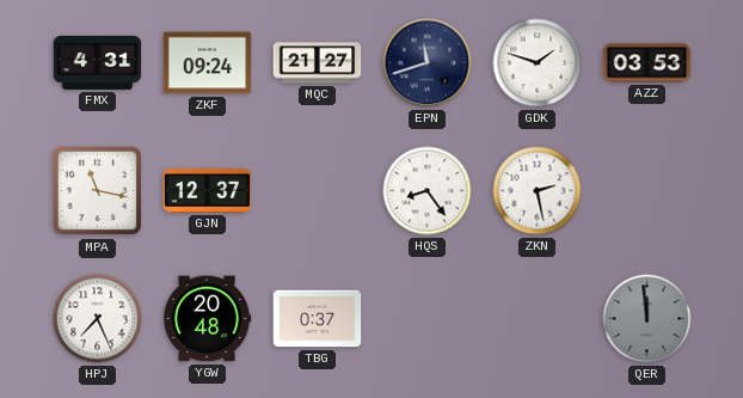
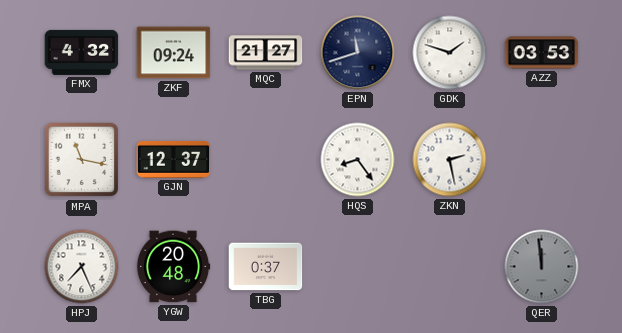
FMX: 4:31 -> 4:32 (82, 52)
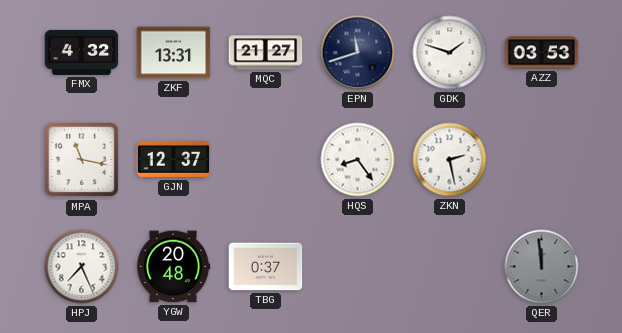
ZKF: 09:24 -> 13:31 (174, 53)
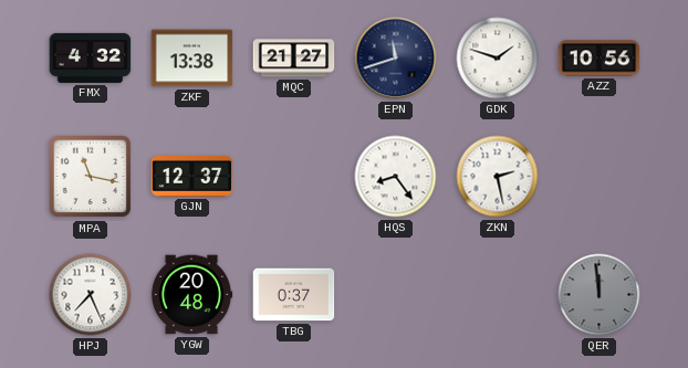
ZKF: 13:31 -> 13:38 (192, 59)
AZZ: 03:53 -> 10:56 (600, 59)
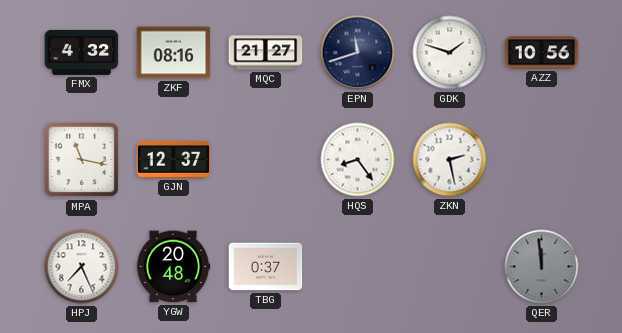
ZKF: 13:38 -> 08:16 (174, 53)
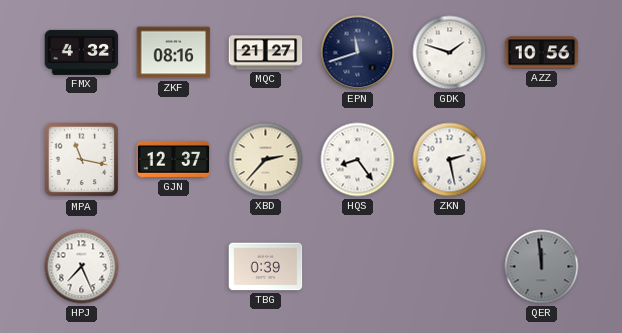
XBD: none -> 2:37 (266, 160)
YGW: 20:48 -> none (173, 267)
TBG: 0:37 -> 0:39 (266, 267)
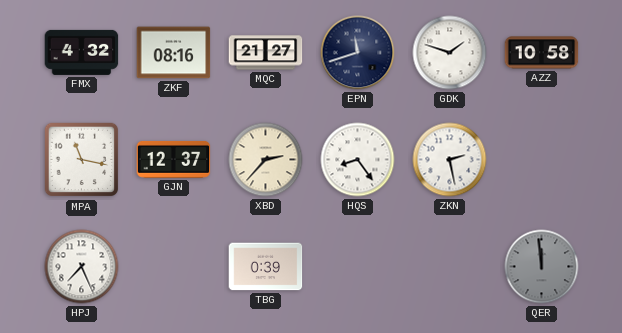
AZZ: 10:56 -> 10:58 (542, 53)
